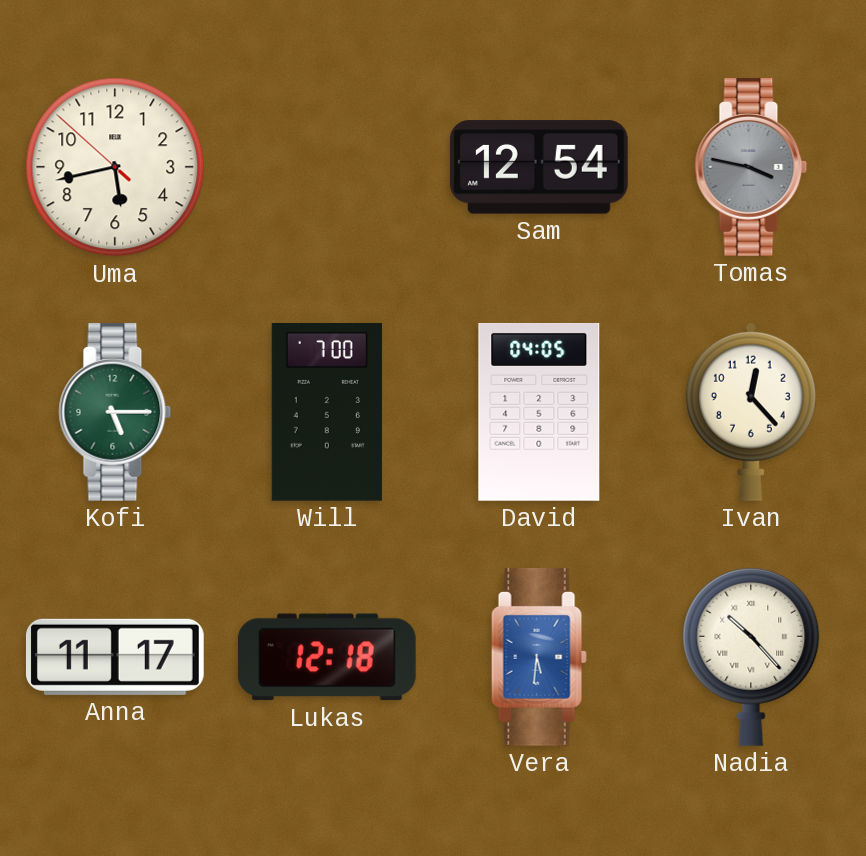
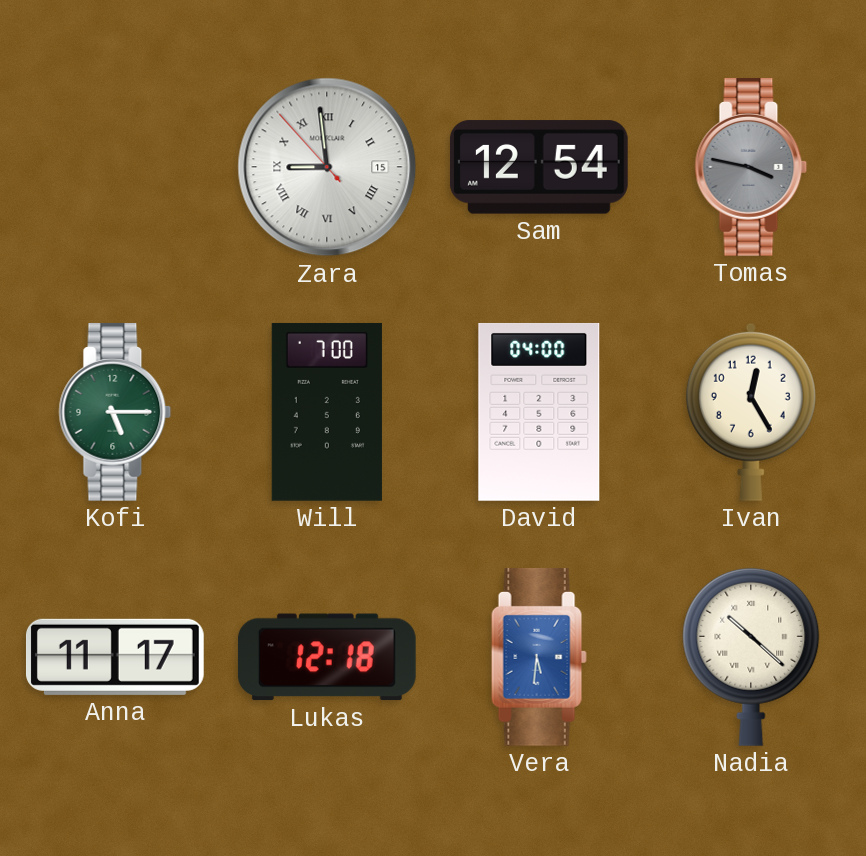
Uma: 5:42 -> none (115, 167)
Zara: none -> 8:58 (327, 167)
David: 04:05 -> 04:00 (539, 412)
Ivan: 12:23 -> 12:25 (751, 412)
Nadia: 10:23 -> 10:22 (751, 657)
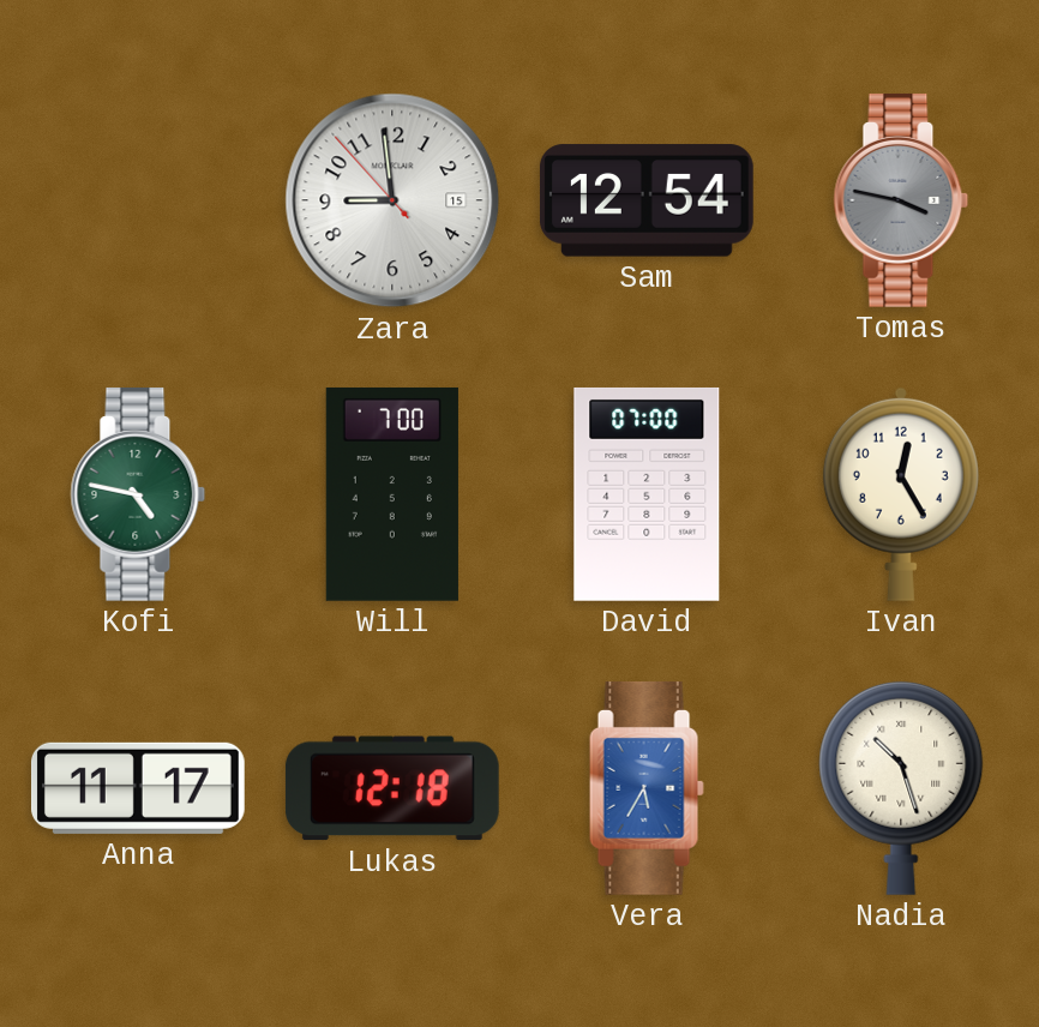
Zara numerals: Roman -> Arabic (392, 200)
Kofi: 5:15 -> 4:47 (138, 494)
David: 04:00 -> 07:00 (647, 494)
Vera: 5:31 -> 5:35 (647, 788)
Nadia: 10:22 -> 10:27 (901, 788)
